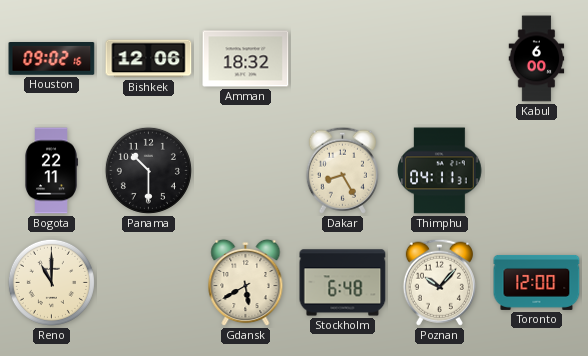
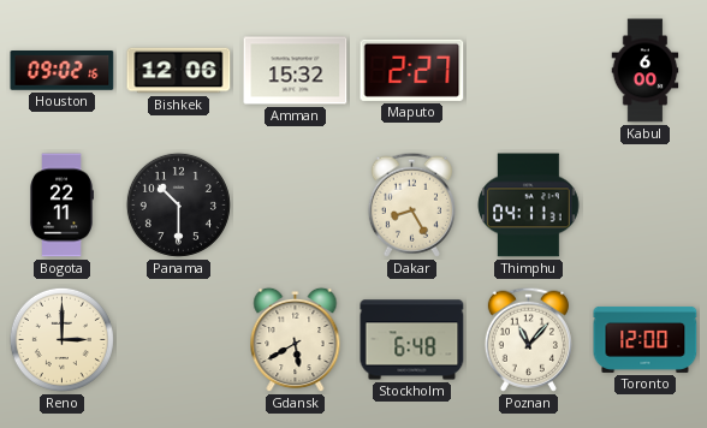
Amman: 18:32 -> 15:32 (296, 71)
Maputo: none -> 2:27 (412, 70)
Reno: 11:00 -> 3:00 (61, 339)
Poznan: 10:07 -> 11:07 (528, 339)
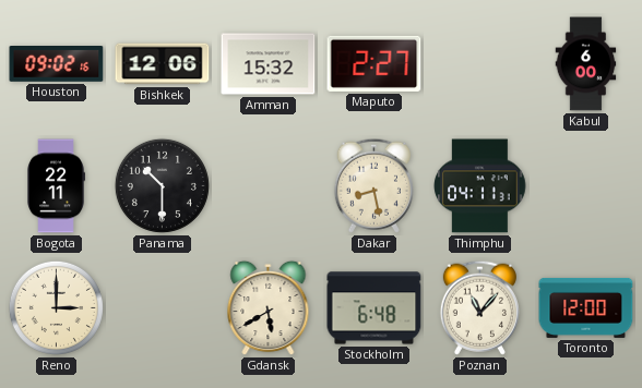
Dakar: 8:25 -> 8:28 (373, 185)
